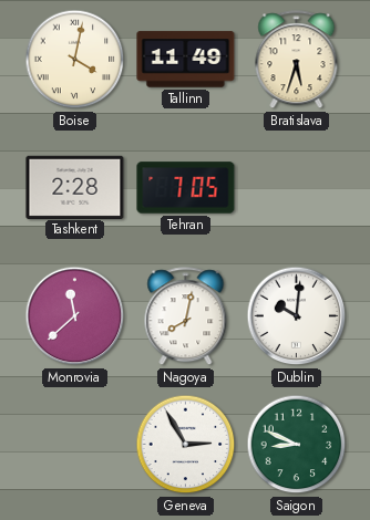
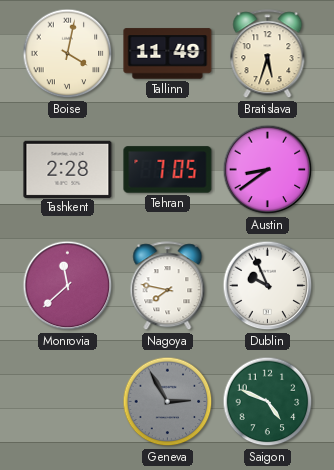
Austin: none -> 8:39 (268, 170)
Nagoya: 8:02 -> 7:47 (168, 286)
Dublin: 10:01 -> 9:56 (268, 286)
Geneva dial: white -> grey (168, 402)
Saigon: 8:49 -> 4:49 (268, 402)
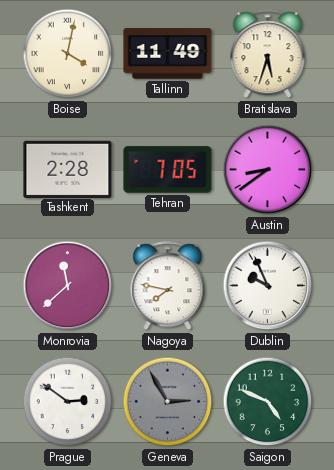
Prague: none -> 2:51 (68, 402)
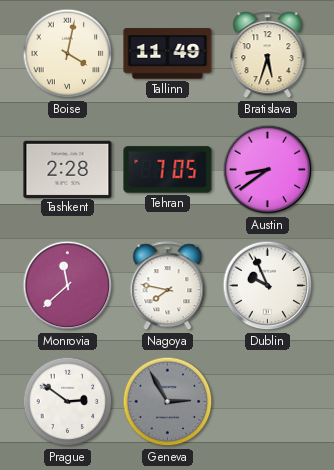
Saigon: 4:49 -> none (268, 402)
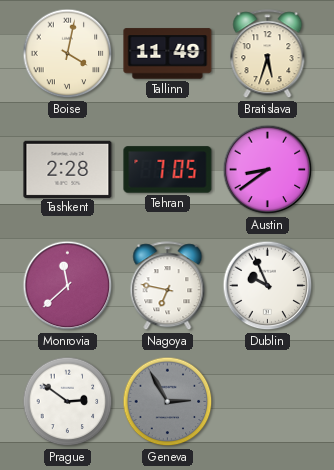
Nagoya: 7:47 -> 6:47 (168, 286)
